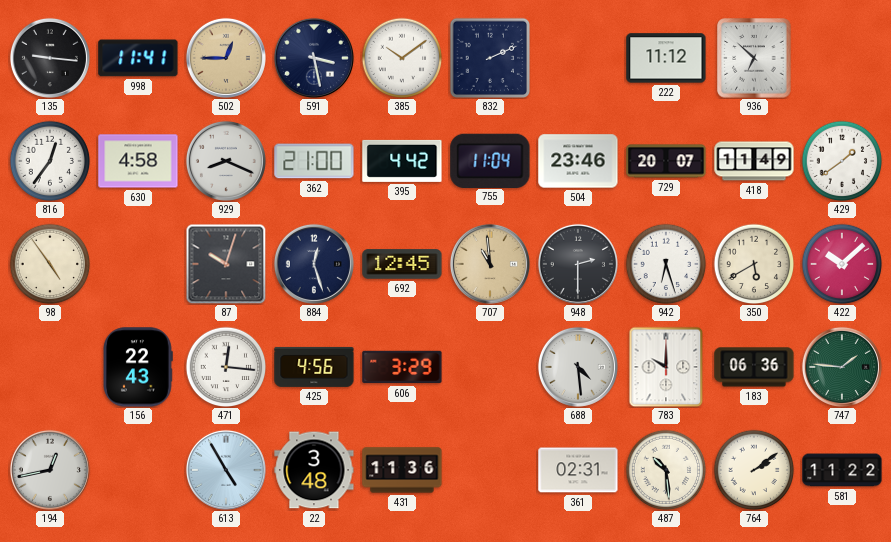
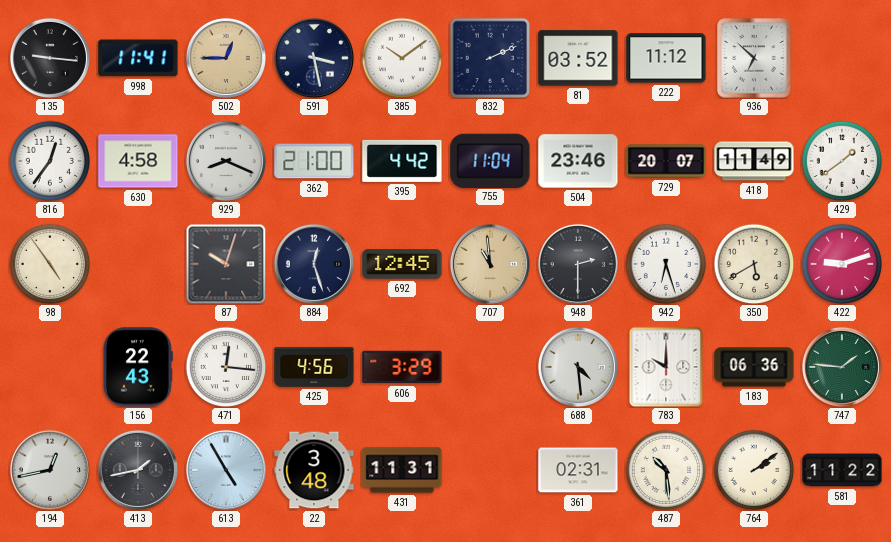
81: none -> 03:52 (578, 58)
422: 10:08 -> 9:12 (842, 264)
413: none -> 1:43 (138, 470)
431: 11:36 -> 11:31 (402, 470)
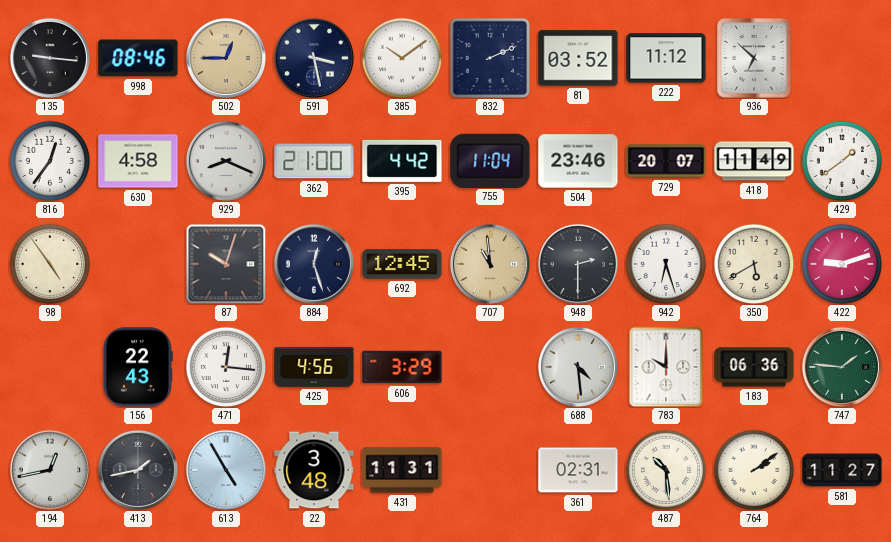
998: 11:41 -> 08:46 (138, 58)
581: 11:22 -> 11:27 (842, 470)
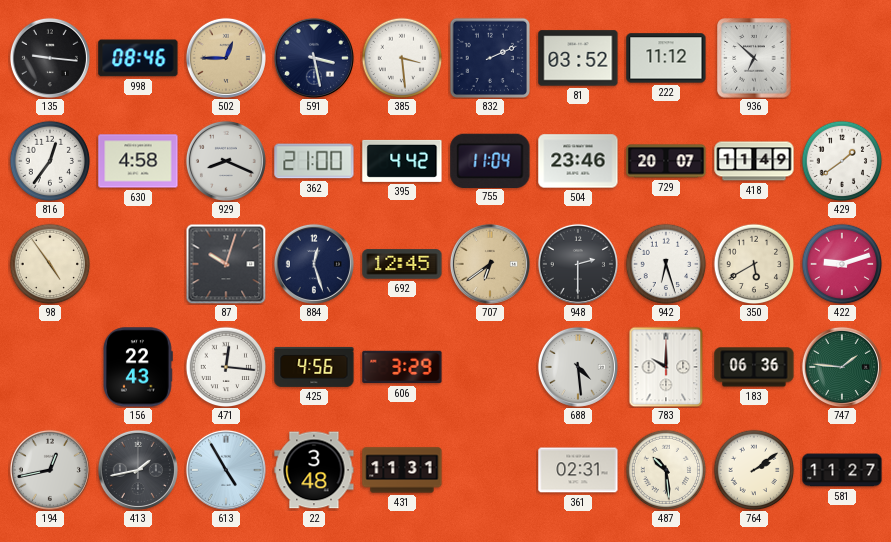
385: 10:09 -> 3:29 (402, 58)
707: 10:59 -> 6:39 (490, 264)
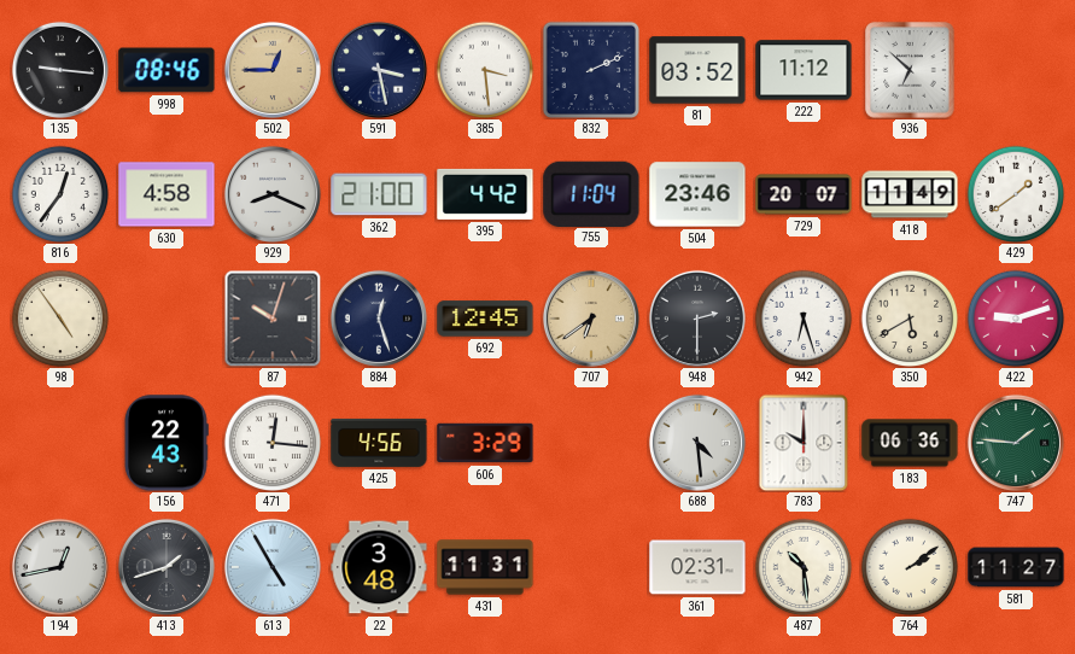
413: 1:43 -> 1:42 (166, 567)
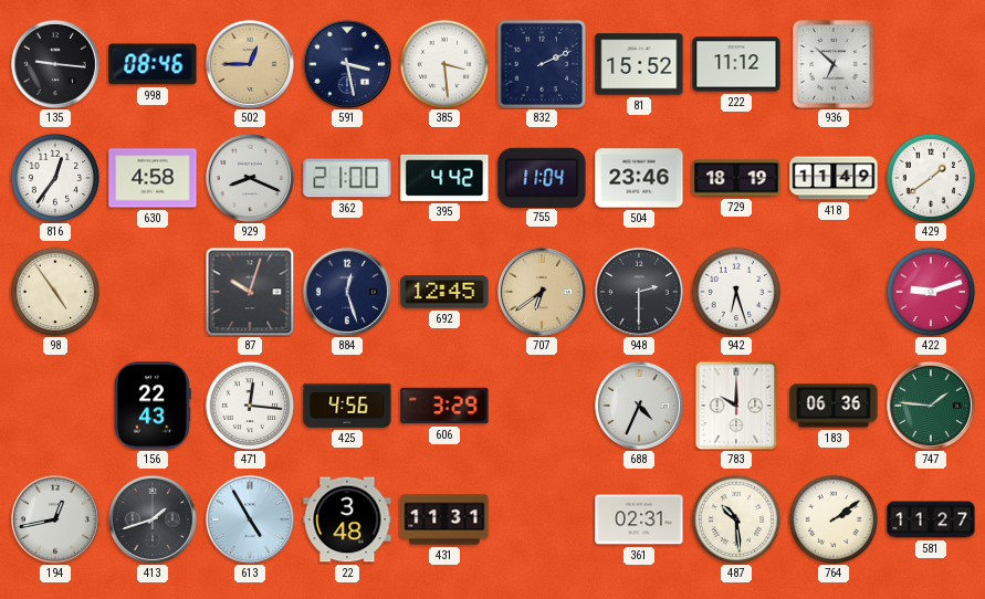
81: 03:52 -> 15:52 (639, 64)
729: 20:07 -> 18:19 (736, 178)
350: 5:40 -> none (910, 319)
688: 4:29 -> 4:34 (639, 406)
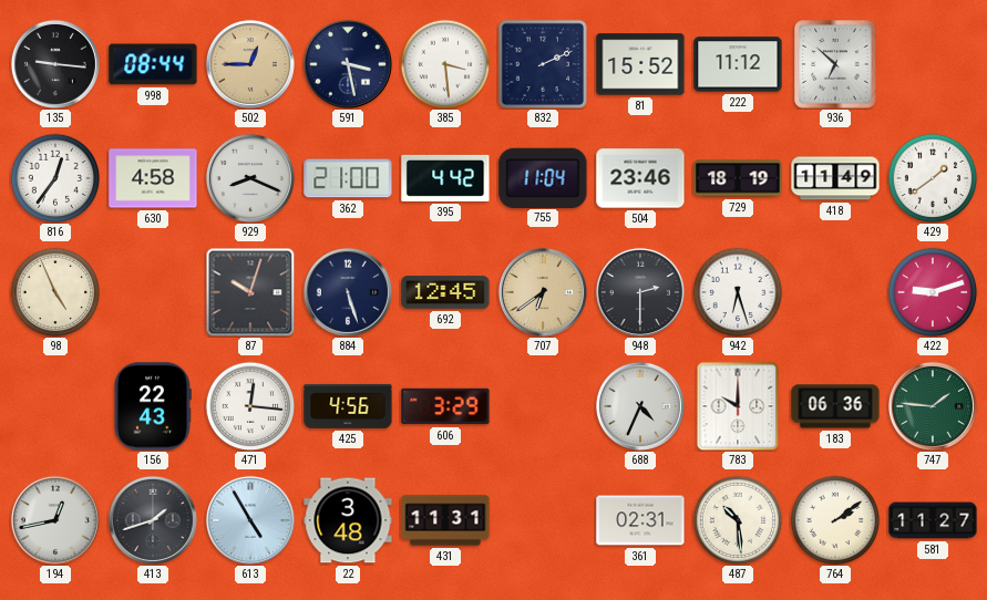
998: 08:46 -> 08:44 (153, 64)
98: 4:54 -> 4:56 (55, 292)
884: 12:27 -> 5:27 (348, 292)
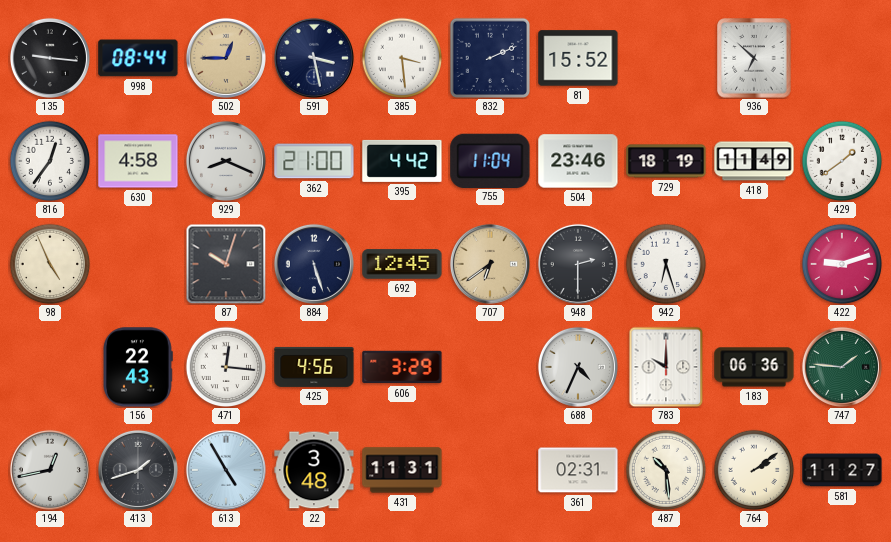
222: 11:12 -> none (738, 64)
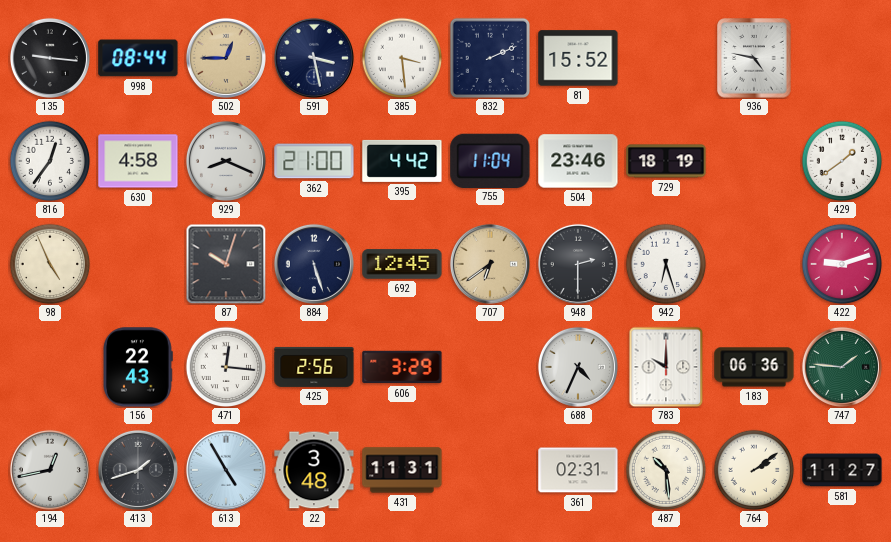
936: 6:52 -> 4:47 (754, 58)
418: 11:49 -> none (754, 161)
425: 4:56 -> 2:56 (314, 367)
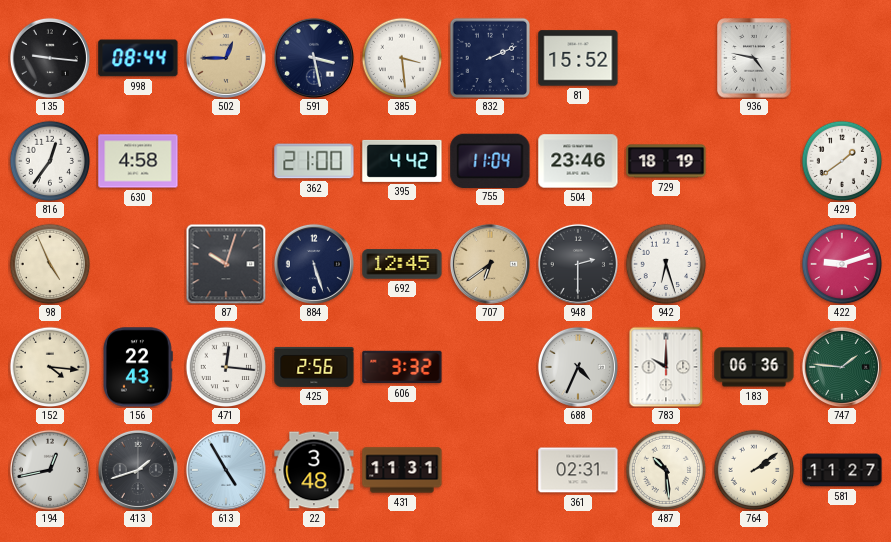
929: 8:19 -> none (226, 161)
152: none -> 4:16 (50, 367)
606: 3:29 -> 3:32 (402, 367)
